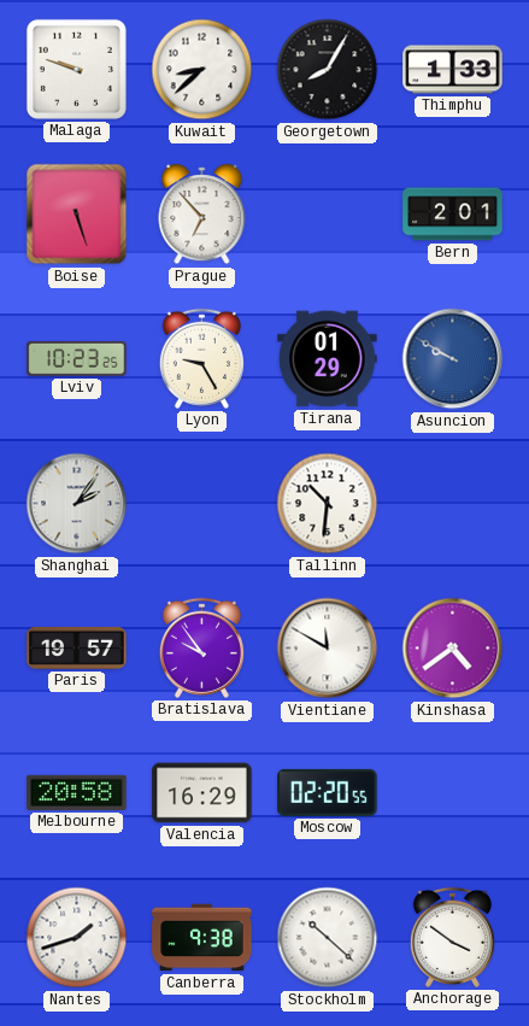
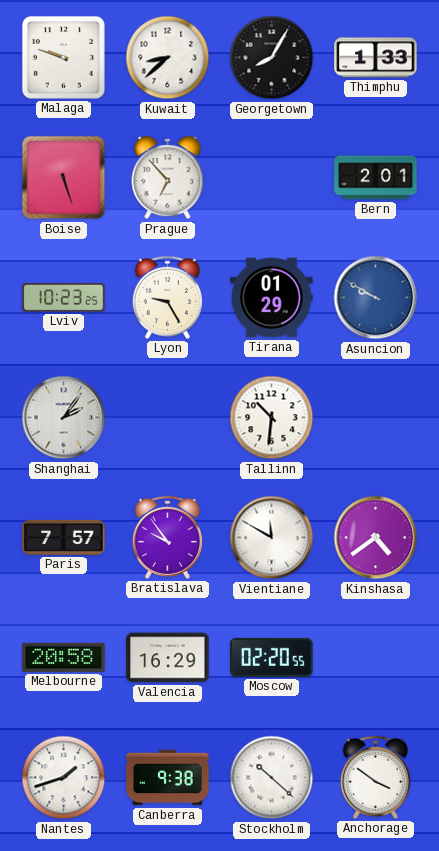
Paris: 19:57 -> 7:57 (64, 537)
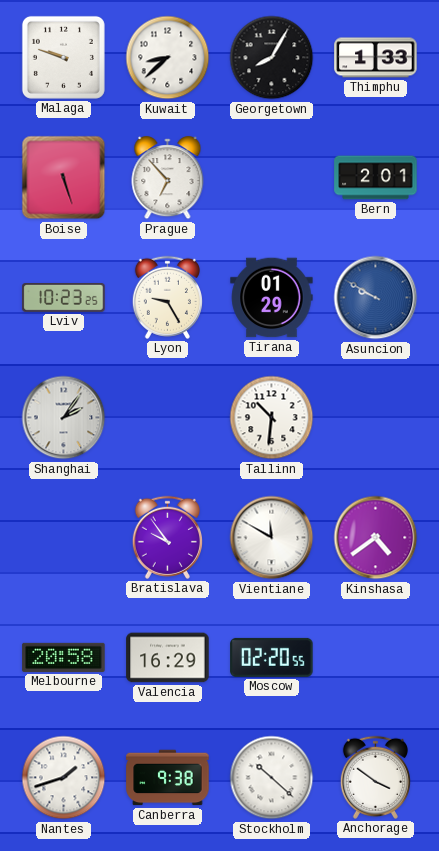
Paris: 7:57 -> none (64, 537)
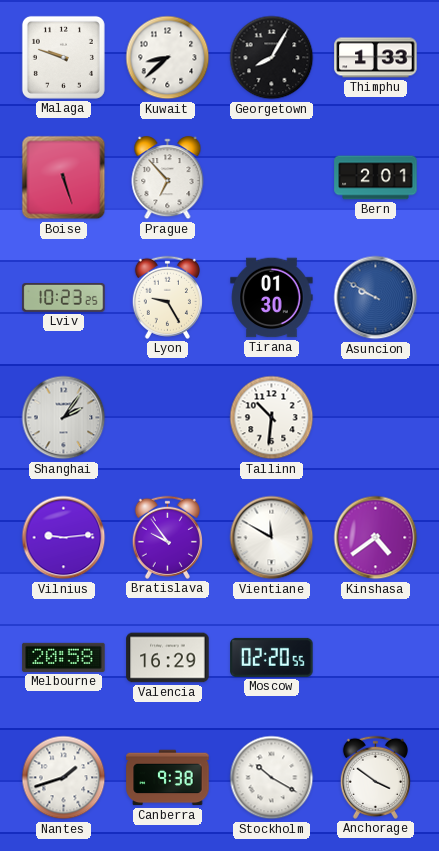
Tirana: 01:29 -> 01:30 (272, 298)
Vilnius: none -> 9:14 (64, 538)
Stockholm: 10:22 -> 10:20 (272, 778)
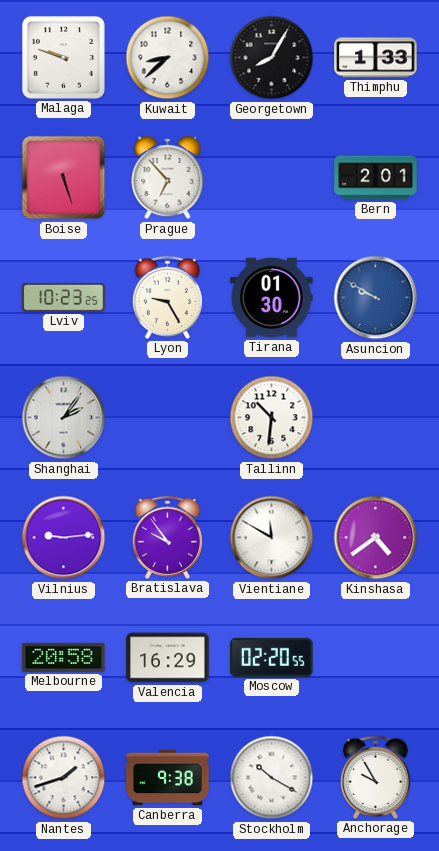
Anchorage: 3:51 -> 9:55 (375, 777)
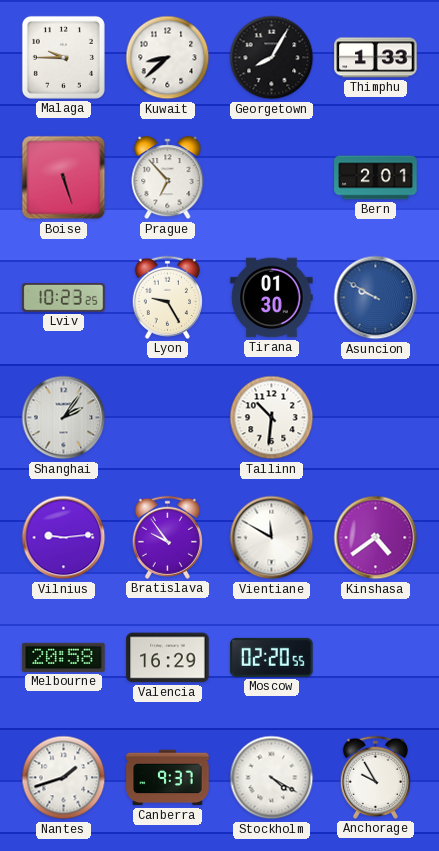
Malaga: 9:48 -> 9:45 (63, 57)
Canberra: 9:38 -> 9:37 (168, 778)
Stockholm: 10:20 -> 4:20 (272, 778)
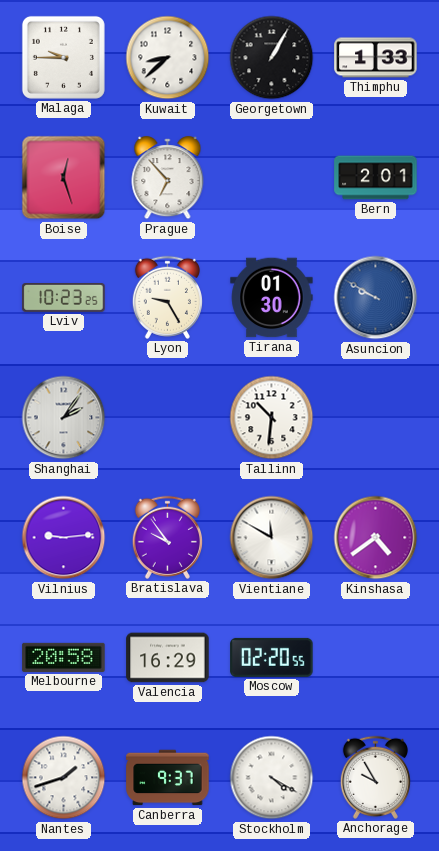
Georgetown: 8:05 -> 1:05 (272, 58)
Boise: 5:27 -> 12:27 (64, 178)
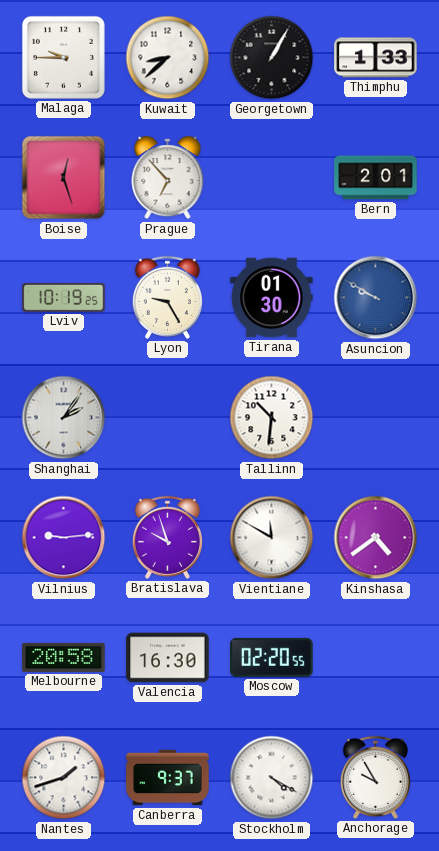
Lviv: 10:23 -> 10:19 (64, 298)
Bratislava: 9:54 -> 9:57 (167, 537)
Valencia: 16:29 -> 16:30 (168, 658)
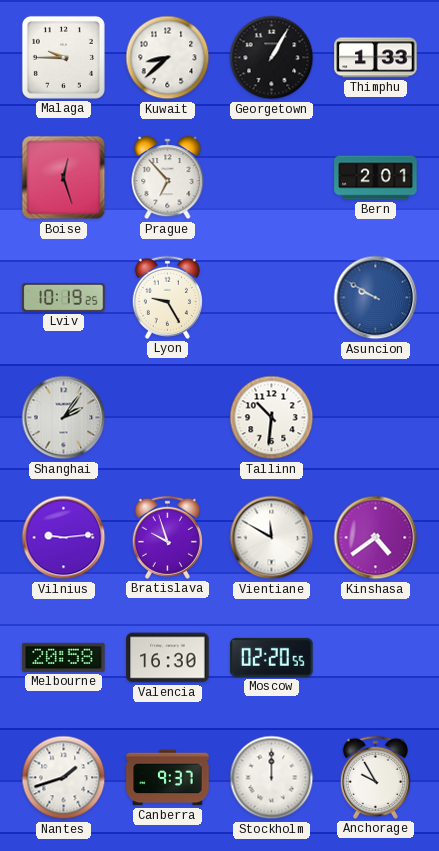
Tirana: 01:30 -> none (272, 298)
Stockholm: 4:20 -> 12:00 (272, 778)
